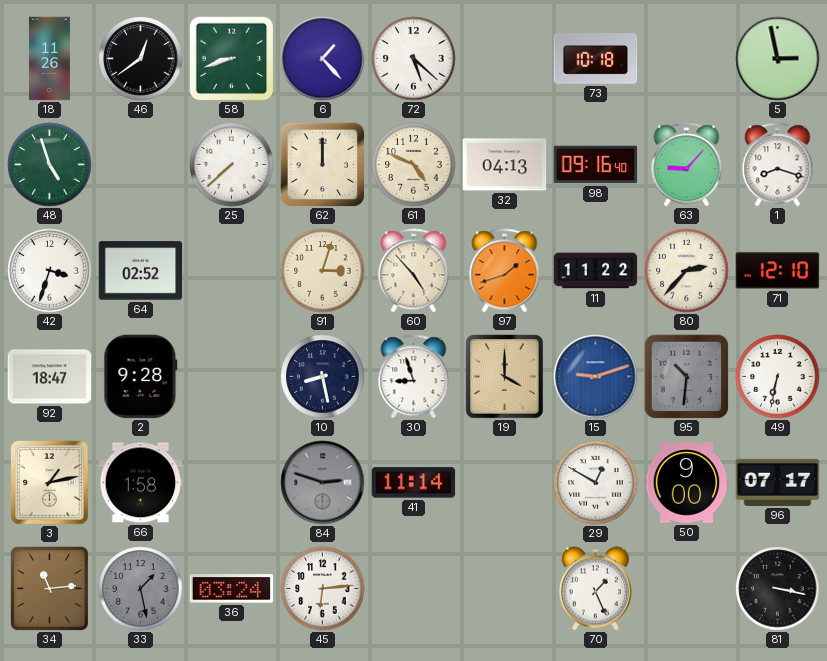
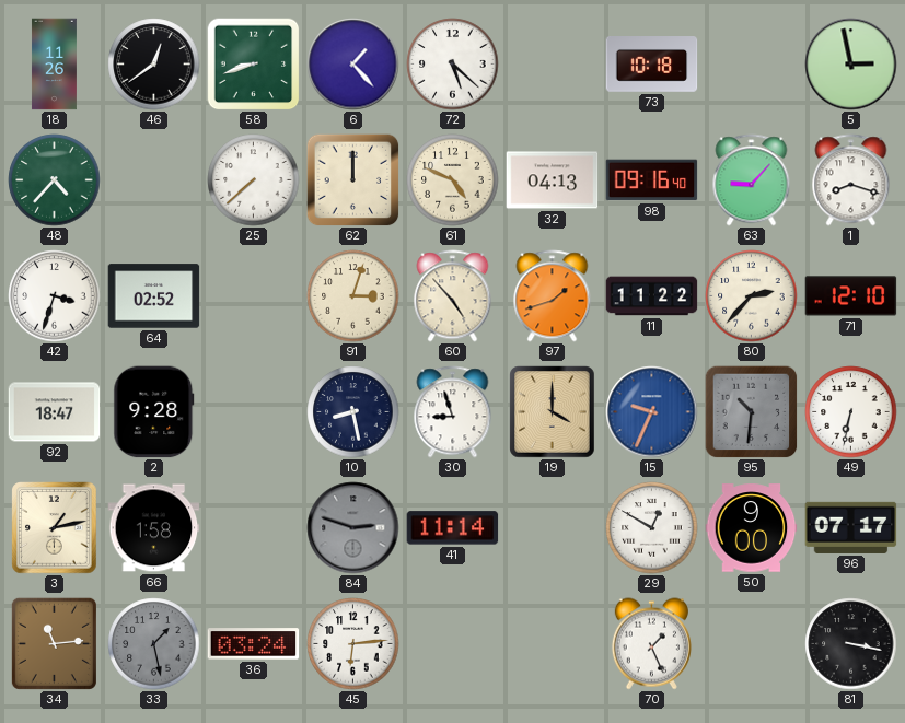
48: 4:57 -> 4:37 (55, 180)
15: 9:12 -> 9:34 (652, 412)
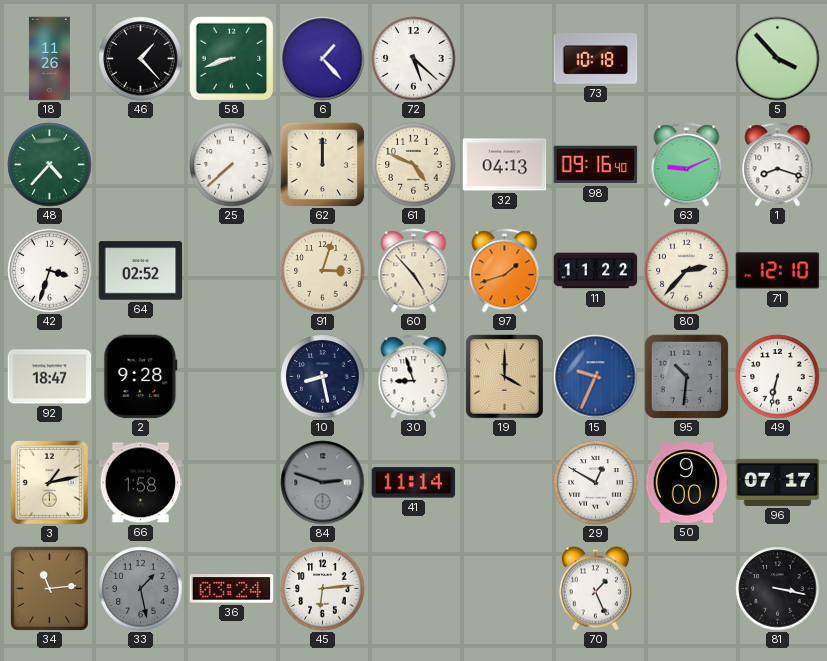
46: 12:39 -> 1:23 (141, 59)
5: 2:58 -> 3:53 (778, 59)
63: 9:07 -> 9:11 (687, 165)
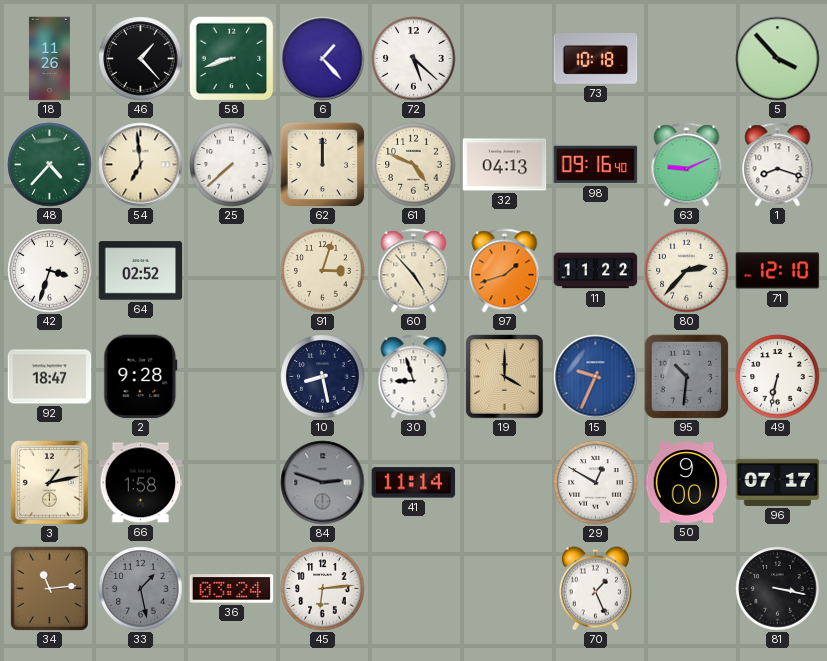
54: none -> 6:59 (141, 165)
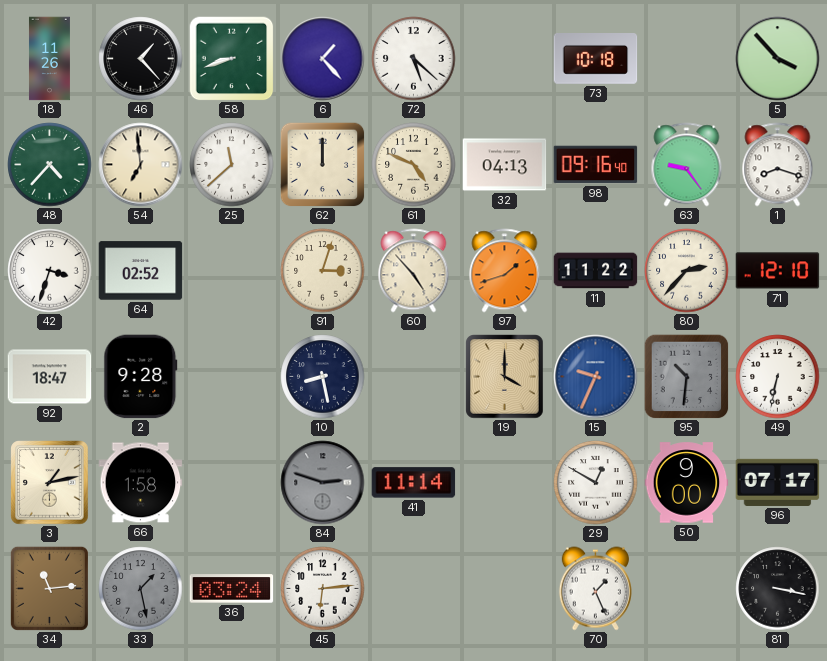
25: 7:38 -> 11:38 (232, 165)
63: 9:11 -> 9:24 (687, 165)
30: 8:57 -> none (414, 377)
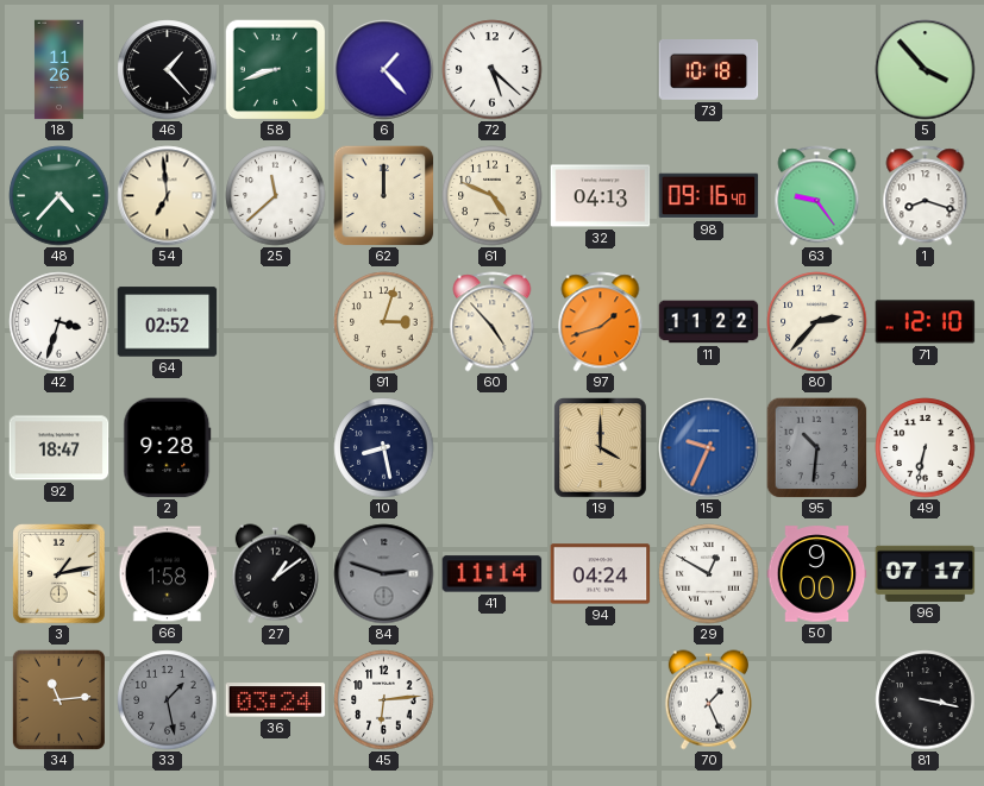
27: none -> 1:09 (275, 574)
94: none -> 04:24 (601, 574)
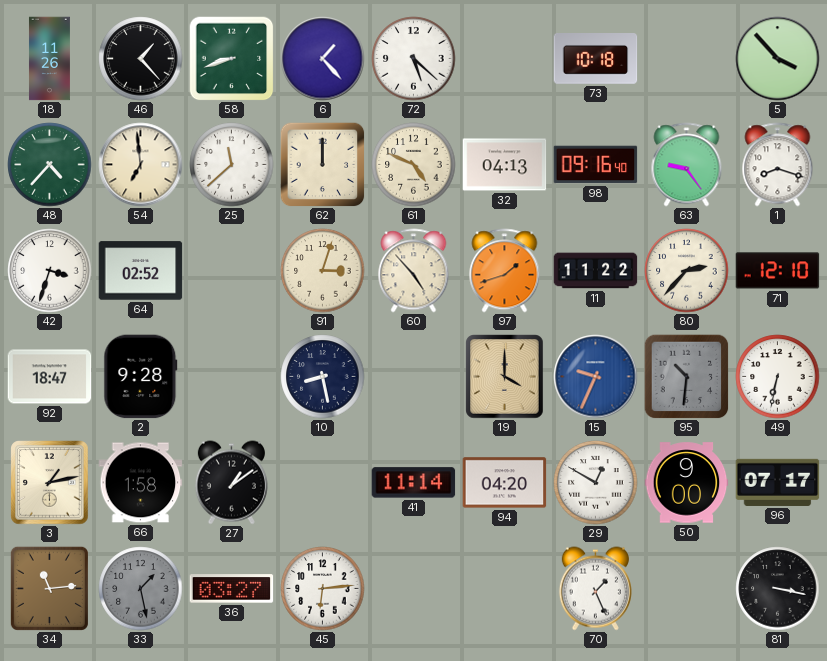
84: 2:48 -> none (384, 574)
94: 04:24 -> 04:20 (505, 483)
36: 03:24 -> 03:27 (232, 589)
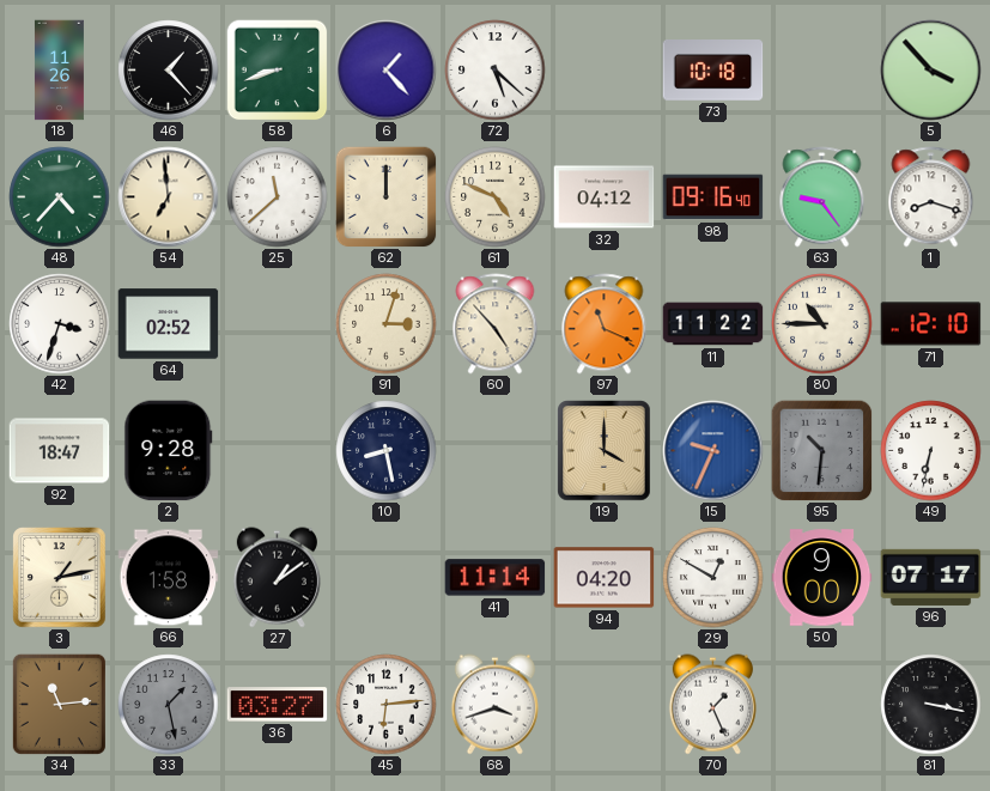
32: 04:13 -> 04:12 (605, 197)
97: 1:42 -> 11:19 (605, 324)
80: 2:37 -> 10:45 (822, 324)
68: none -> 3:42 (494, 705)
